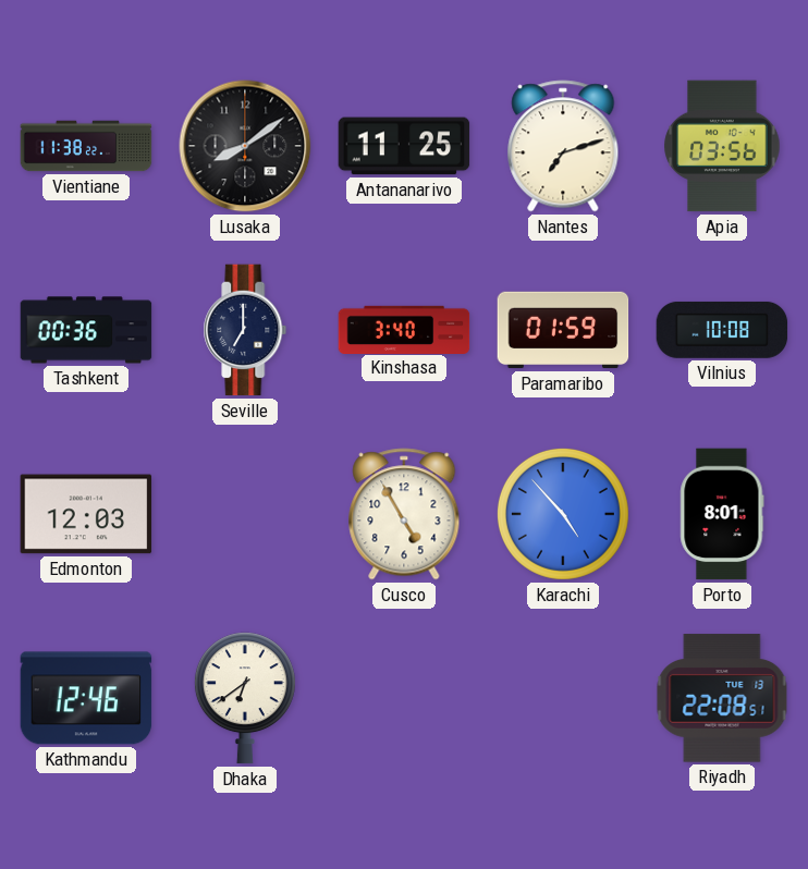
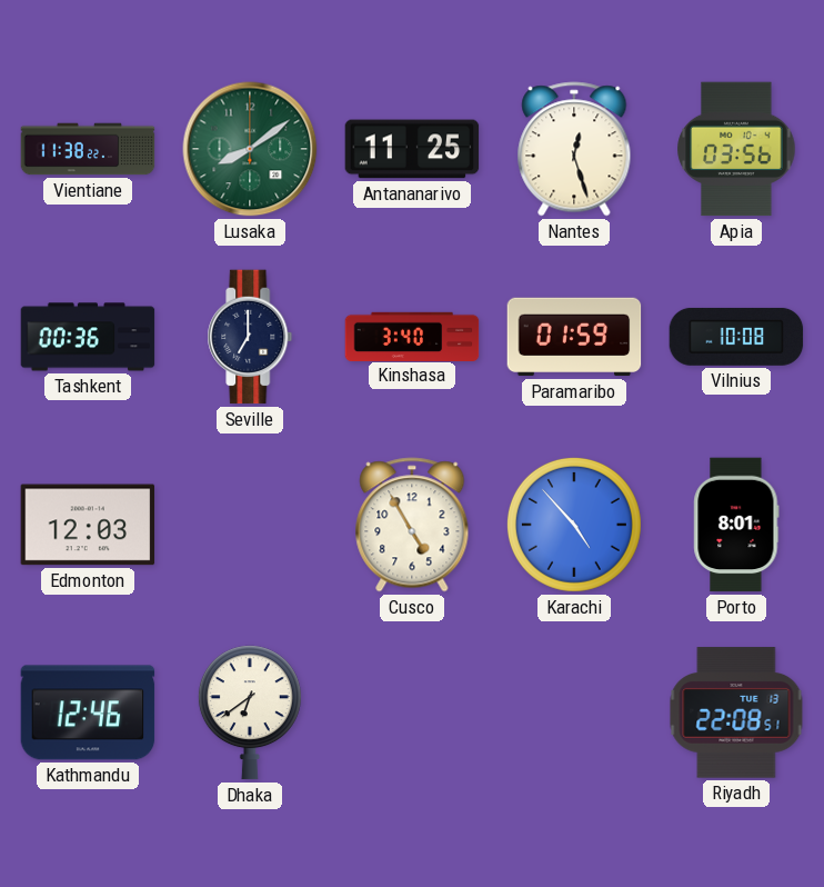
Lusaka dial: black -> green (250, 149)
Nantes: 7:12 -> 12:27 (574, 149)
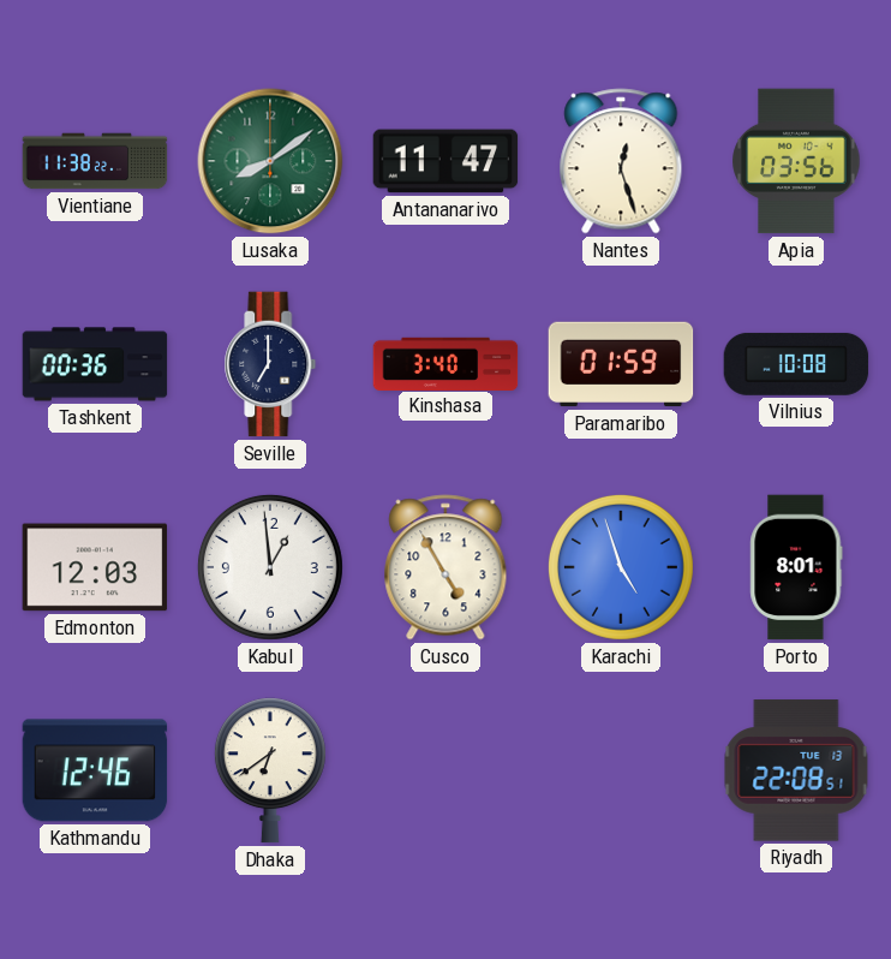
Antananarivo: 11:25 -> 11:47 (445, 161)
Kabul: none -> 12:59 (270, 567)
Karachi: 4:53 -> 4:57 (621, 567)
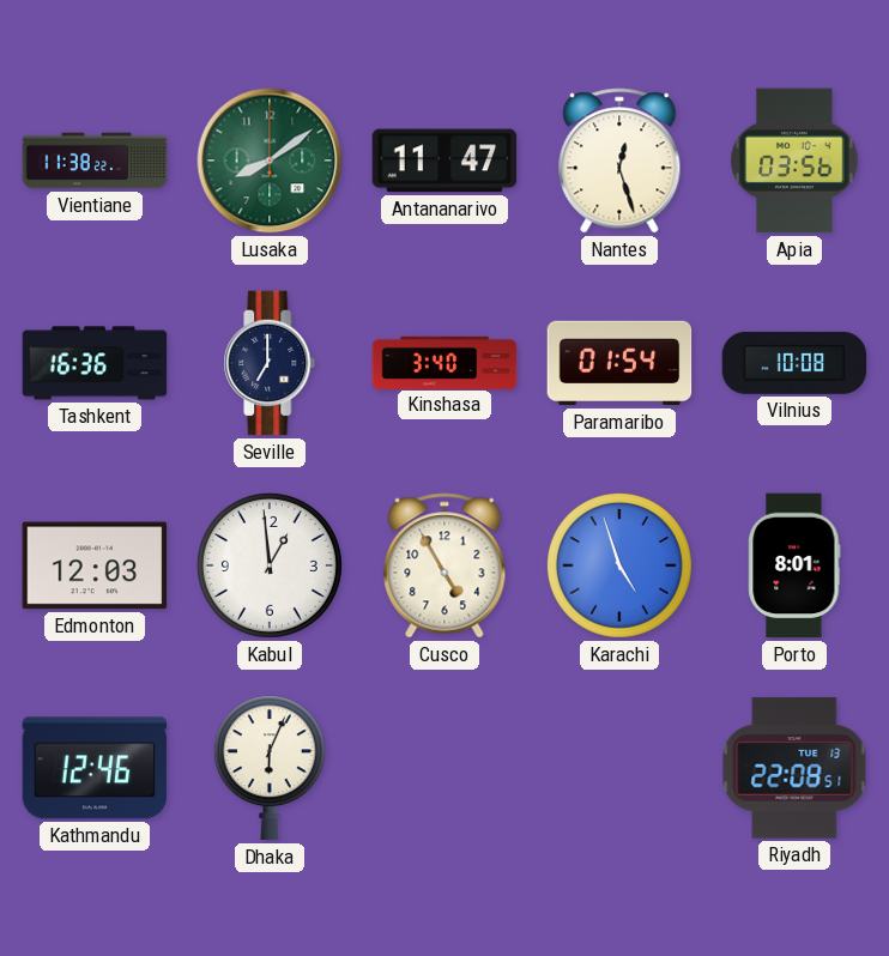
Tashkent: 00:36 -> 16:36 (95, 363)
Paramaribo: 01:59 -> 01:54 (619, 363)
Dhaka: 6:39 -> 6:04 (270, 768)
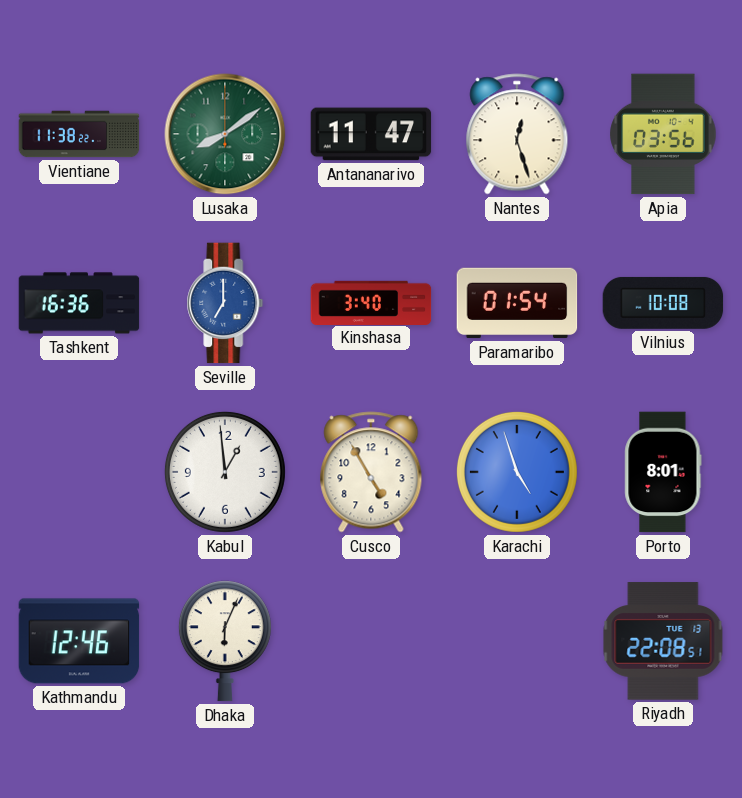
Seville dial: navy -> blue (225, 303)
Edmonton: 12:03 -> none (95, 565)
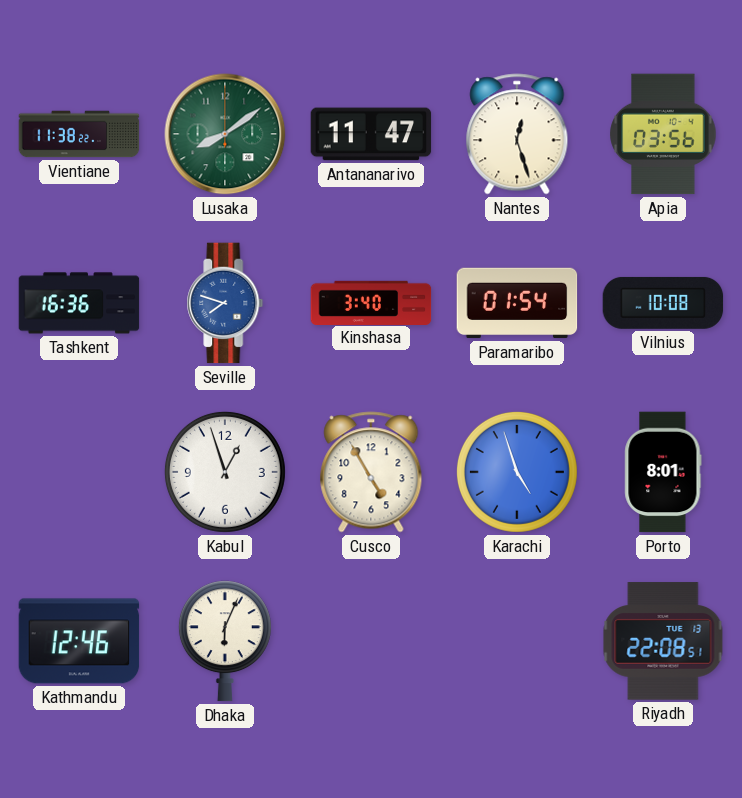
Seville: 7:00 -> 7:48 (225, 303)
Kabul: 12:59 -> 12:57 (225, 472)
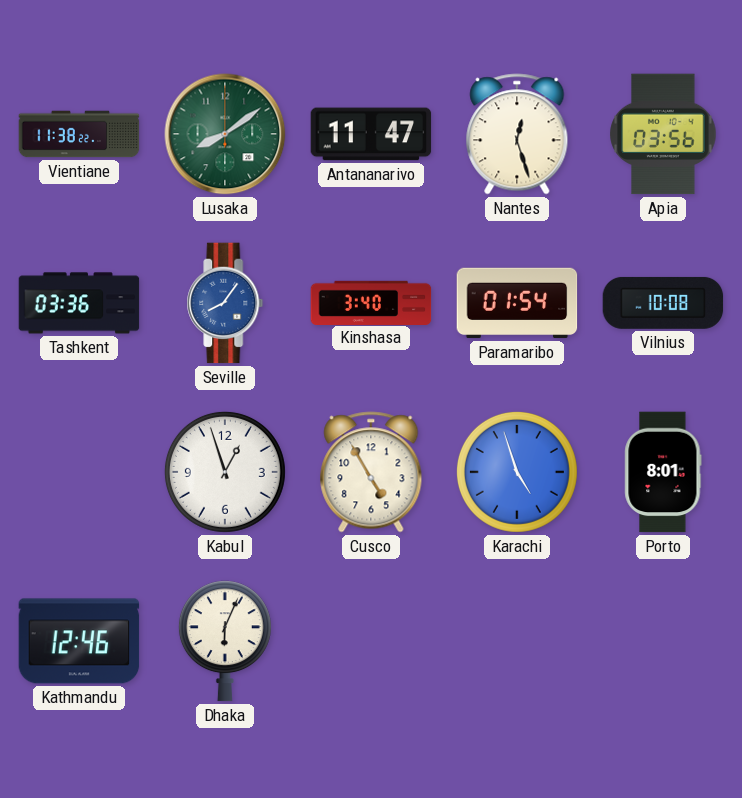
Tashkent: 16:36 -> 03:36 (79, 303)
Seville: 7:48 -> 8:06 (225, 303)
Riyadh: 22:08 -> none (663, 641)
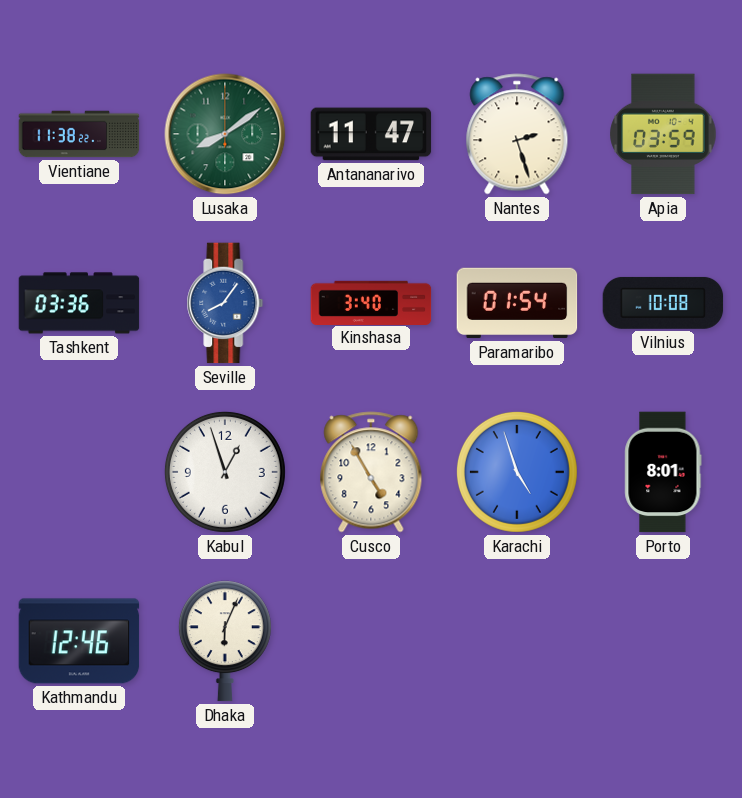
Nantes: 12:27 -> 2:27 (517, 134)
Apia: 03:56 -> 03:59 (663, 134)
